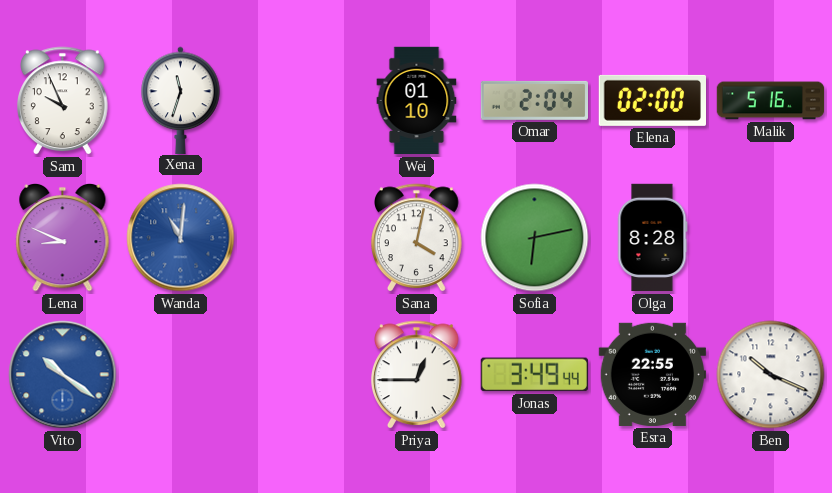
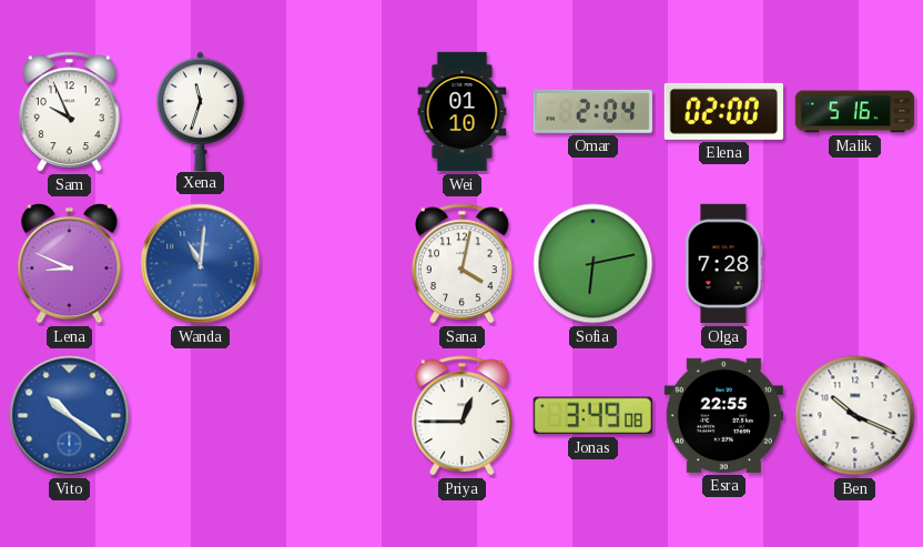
Olga: 8:28 -> 7:28 (723, 264)
Jonas: 3:49:44 -> 3:49:08 (592, 416)
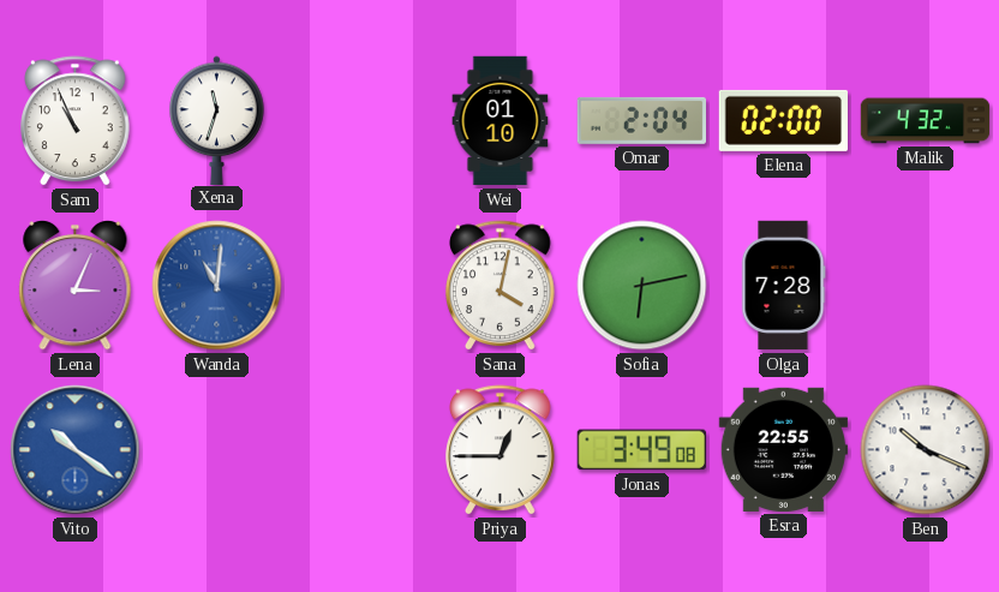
Sam: 9:56 -> 10:56 (76, 121)
Malik: 5:16 -> 4:32 (926, 121)
Lena: 8:49 -> 3:04 (76, 285)
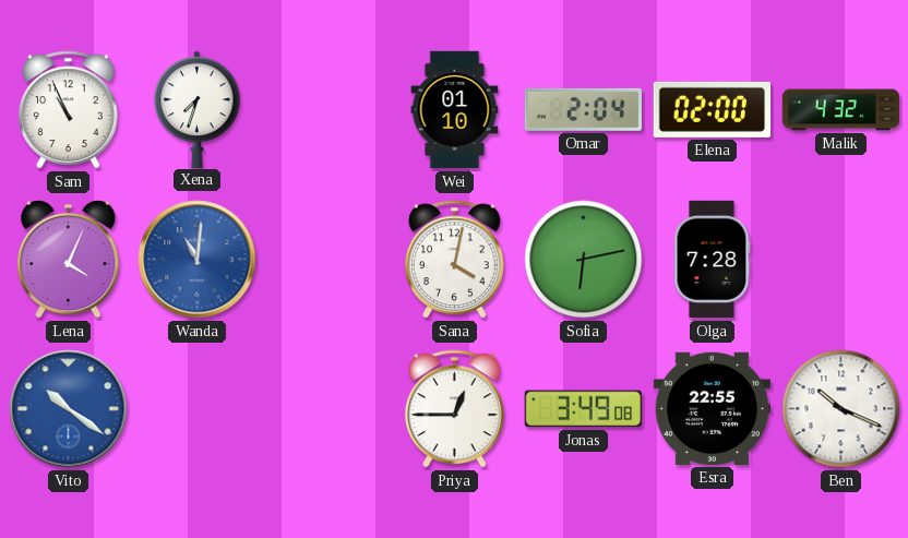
Xena: 11:33 -> 7:33 (198, 109)
Lena: 3:04 -> 4:04 (69, 259)
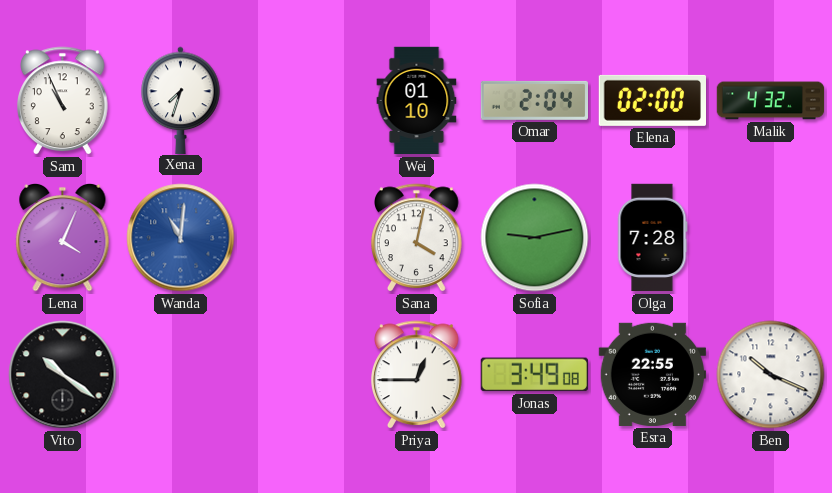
Sofia: 6:13 -> 9:13 (535, 238)
Vito dial: blue -> black (63, 375)
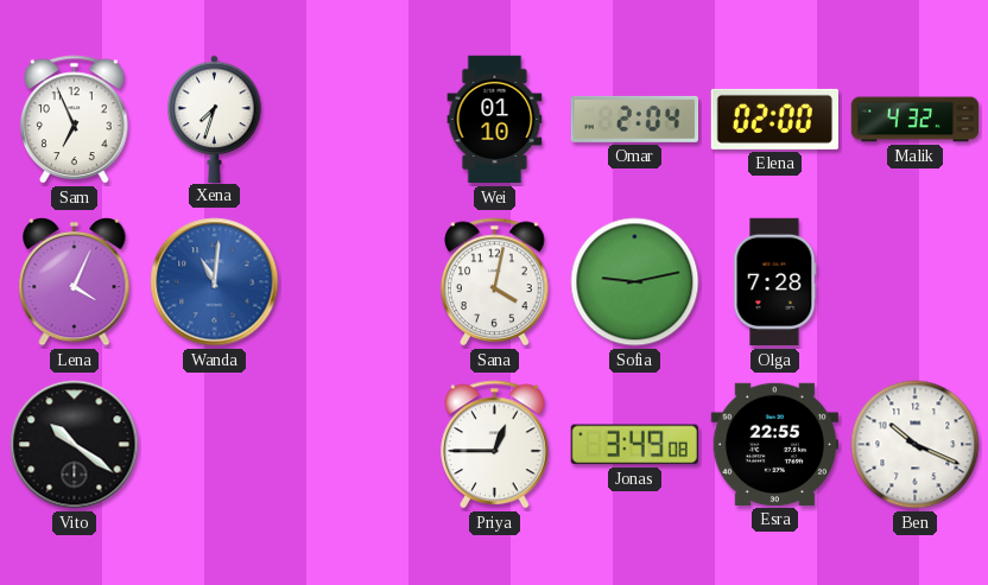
Sam: 10:56 -> 6:56 (75, 120)
